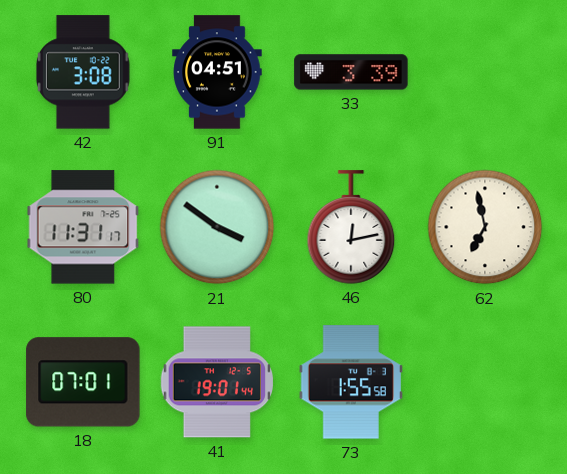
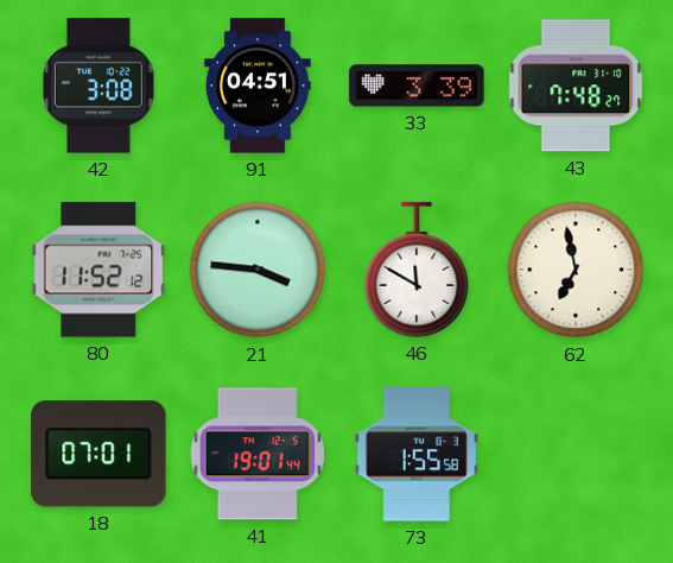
43: none -> 7:48 (576, 86)
80: 11:31 -> 11:52 (99, 270)
21: 3:51 -> 3:46 (258, 270)
46: 12:13 -> 11:50 (417, 270)
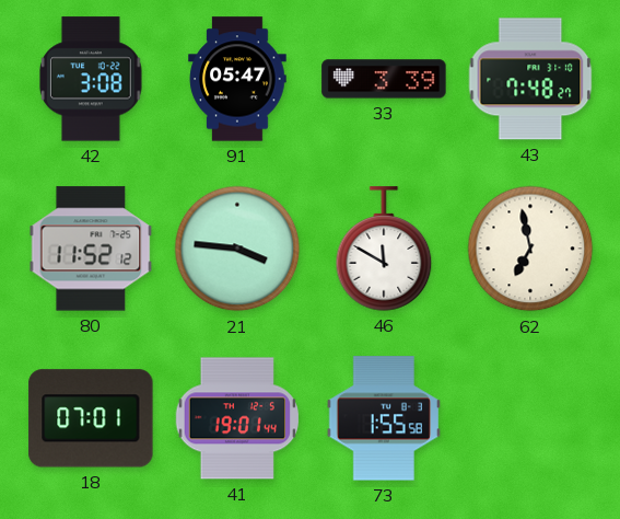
91: 04:51 -> 05:47 (237, 79)
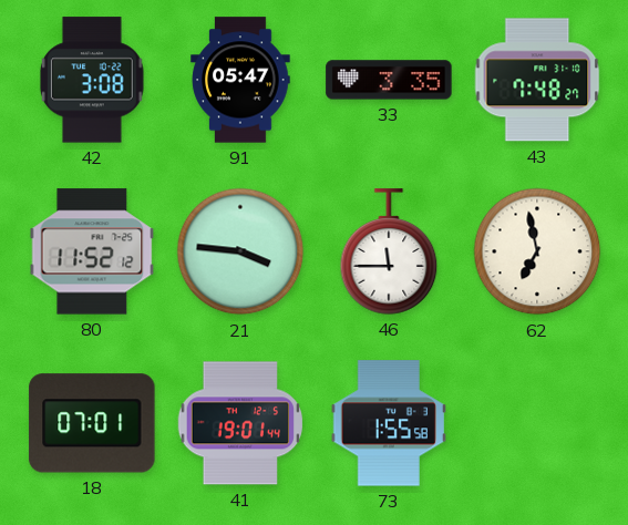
33: 3:39 -> 3:35 (389, 80)
46: 11:50 -> 11:45 (389, 251)
